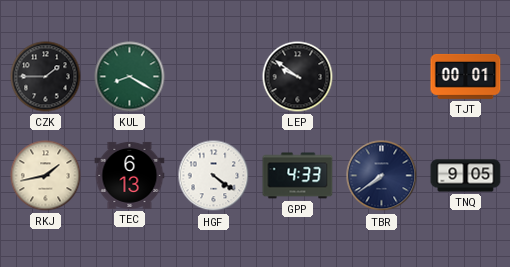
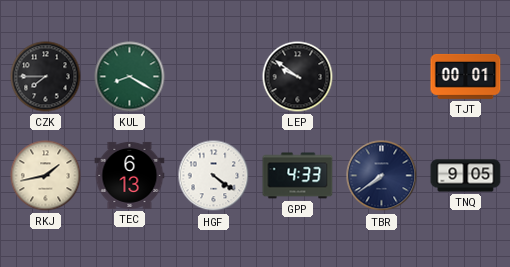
CZK: 1:45 -> 7:45 (46, 77)
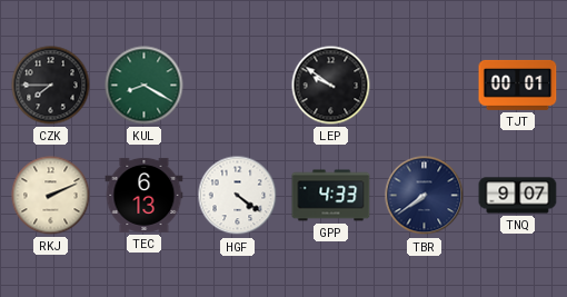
RKJ: 1:43 -> 2:11 (51, 196)
TNQ: 9:05 -> 9:07 (518, 196)
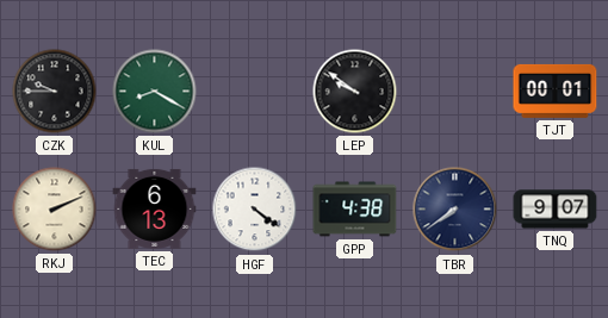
CZK: 7:45 -> 9:45 (55, 92)
GPP: 4:33 -> 4:38 (355, 210)
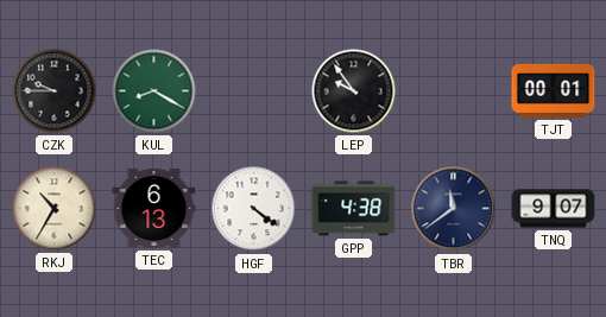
LEP: 9:51 -> 9:54 (354, 91)
RKJ: 2:11 -> 10:35 (55, 209)
TBR: 7:39 -> 11:39 (454, 209)
